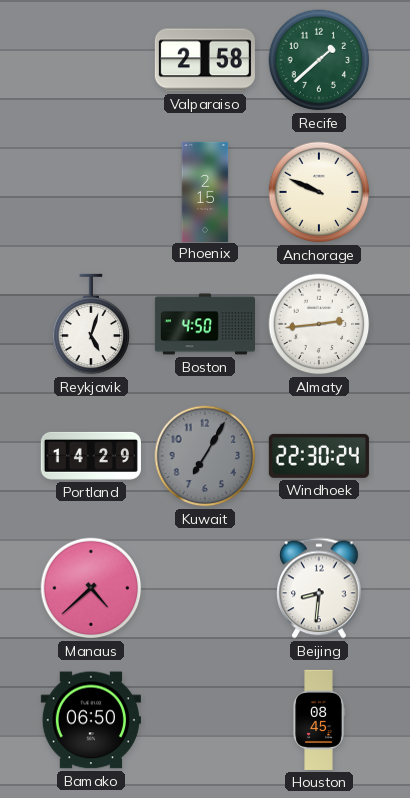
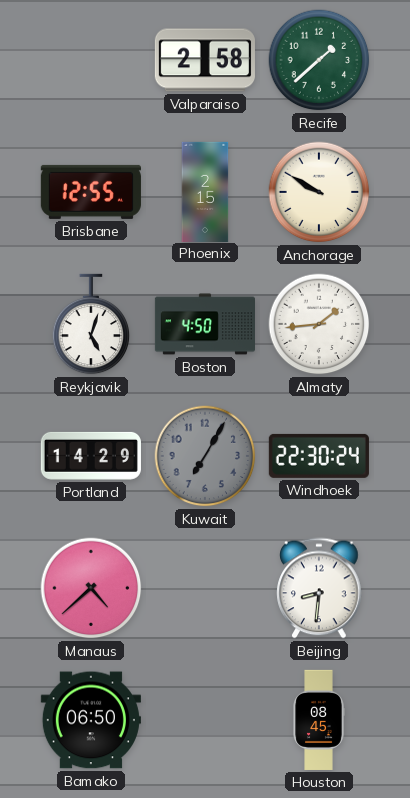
Brisbane: none -> 12:55 (91, 192)
Anchorage: 9:49 -> 9:50 (319, 192)
Almaty: 2:44 -> 1:44 (319, 324)
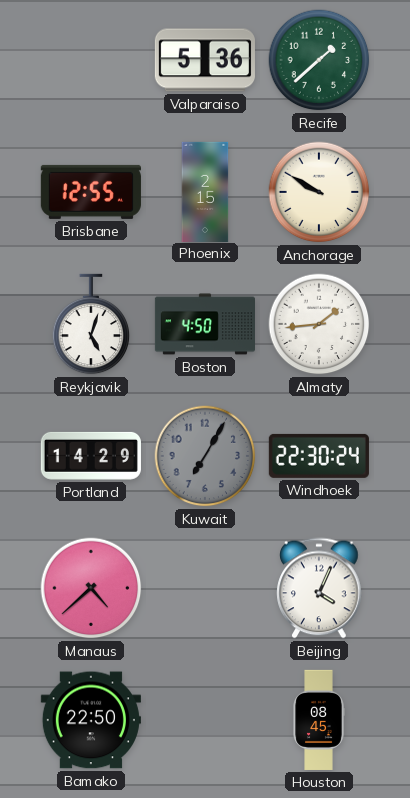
Valparaiso: 2:58 -> 5:36 (205, 60)
Beijing: 8:31 -> 4:04 (319, 588)
Bamako: 06:50 -> 22:50 (91, 720)
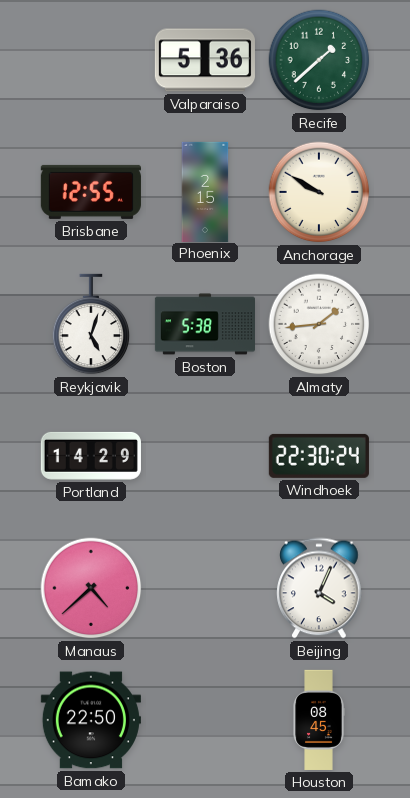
Boston: 4:50 -> 5:38 (204, 324)
Kuwait: 7:05 -> none (205, 456)
